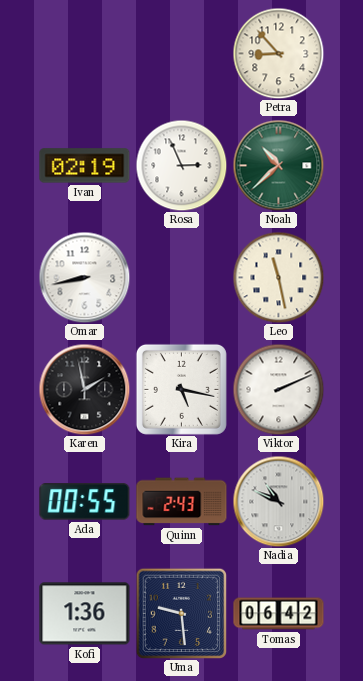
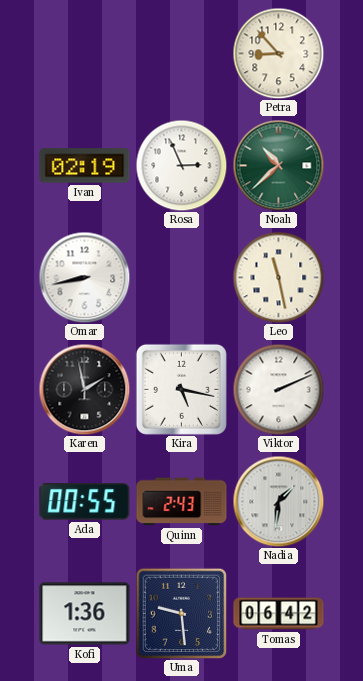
Nadia: 10:49 -> 1:31 (278, 501)
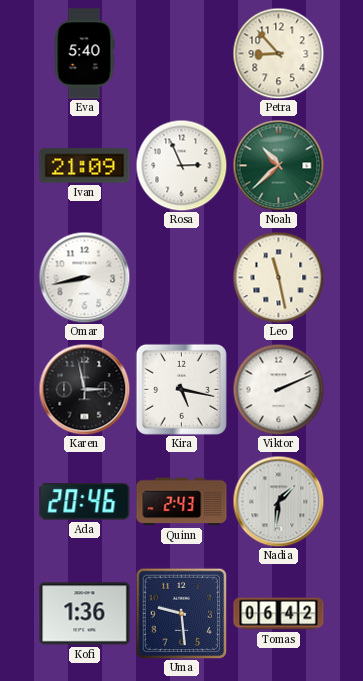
Eva: none -> 5:40 (84, 54)
Ivan: 02:19 -> 21:09 (85, 166)
Karen: 1:58 -> 2:58 (84, 389)
Ada: 00:55 -> 20:46 (85, 502)
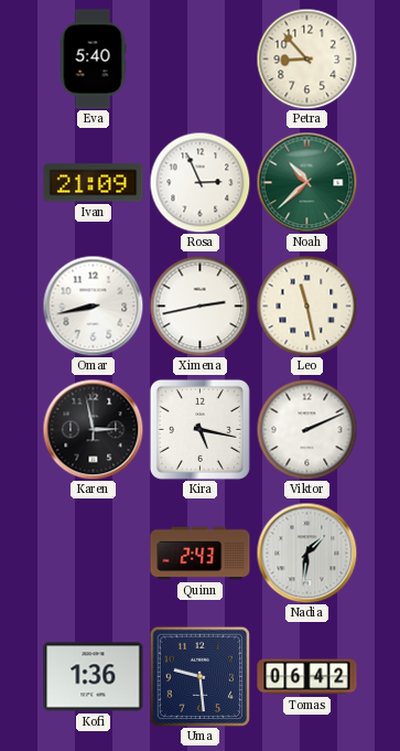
Ximena: none -> 2:43 (199, 305)
Ada: 20:46 -> none (85, 502)
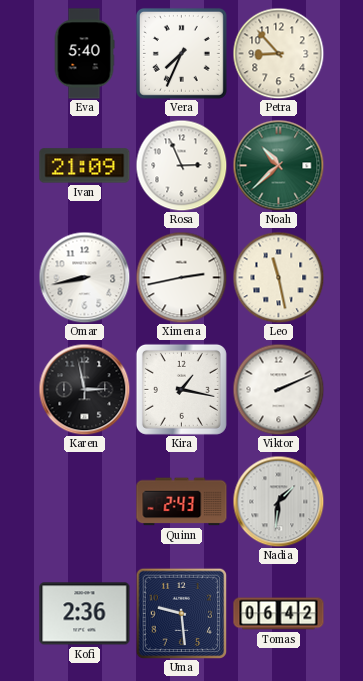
Vera: none -> 7:34 (181, 53)
Kira: 5:17 -> 1:17 (181, 389)
Kofi: 1:36 -> 2:36 (85, 614)
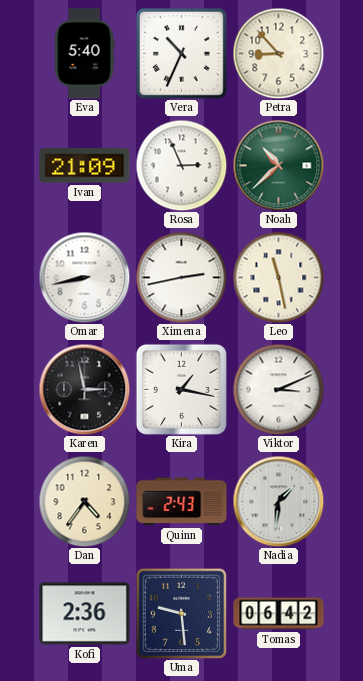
Vera: 7:34 -> 10:34 (181, 53)
Viktor: 2:11 -> 3:11 (278, 389)
Dan: none -> 4:36 (84, 501)
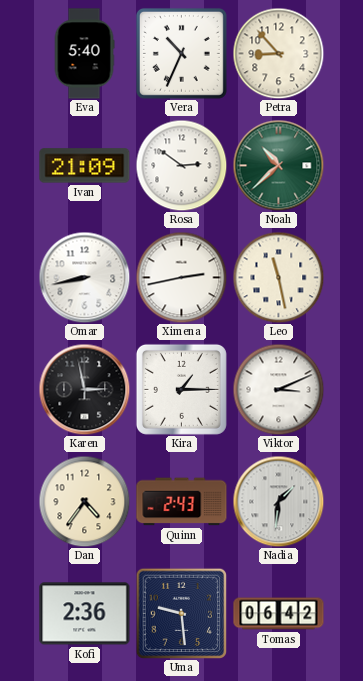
Rosa: 2:56 -> 2:51 (181, 165)
Kira: 1:17 -> 1:15 (181, 389)
